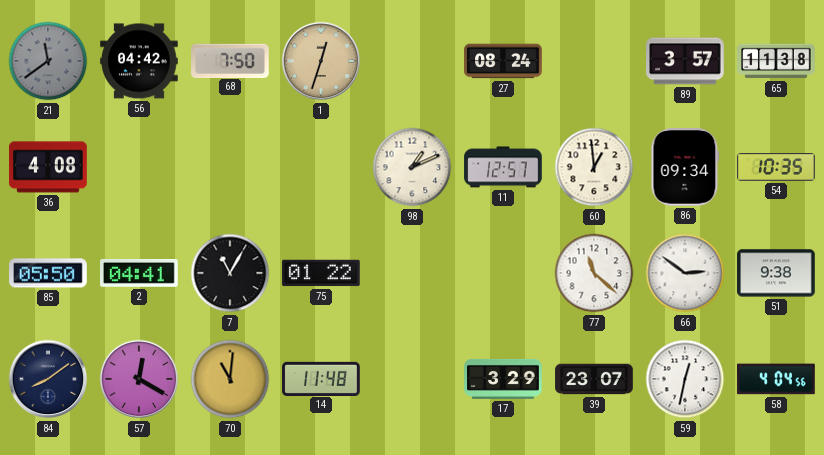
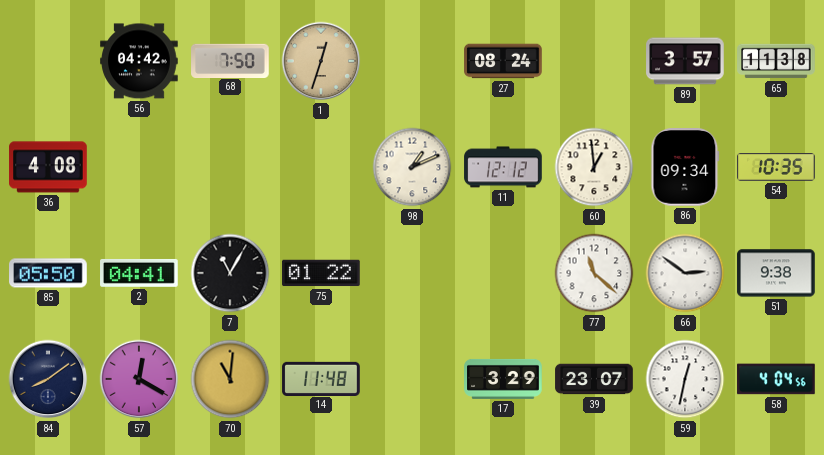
21: 11:39 -> none (48, 61)
11: 12:57 -> 12:12 (503, 167)
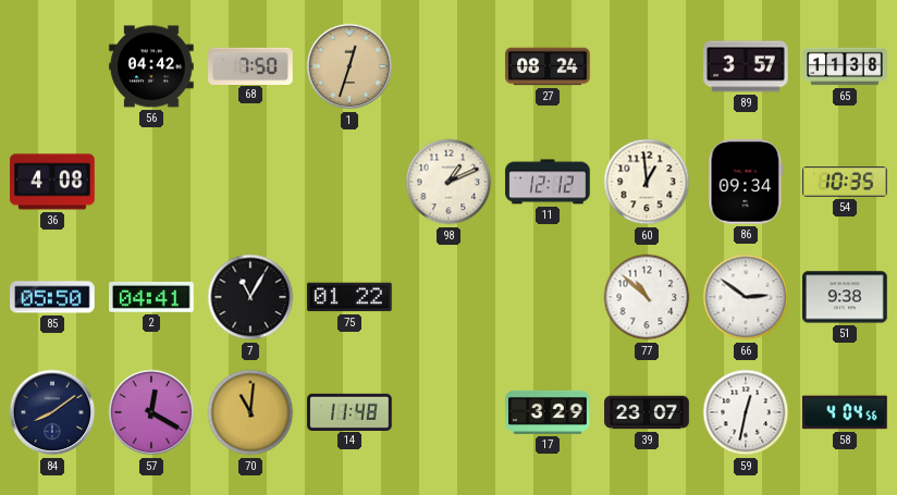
77: 11:22 -> 10:52 (647, 297)
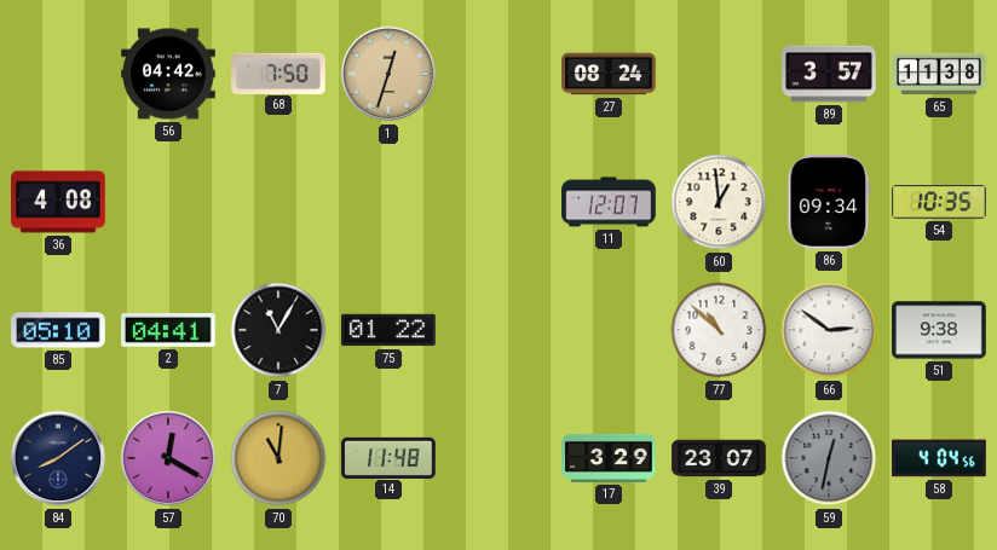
98: 1:11 -> none (448, 182)
11: 12:12 -> 12:07 (609, 202)
85: 05:50 -> 05:10 (58, 330)
59 dial: white -> grey (829, 458)
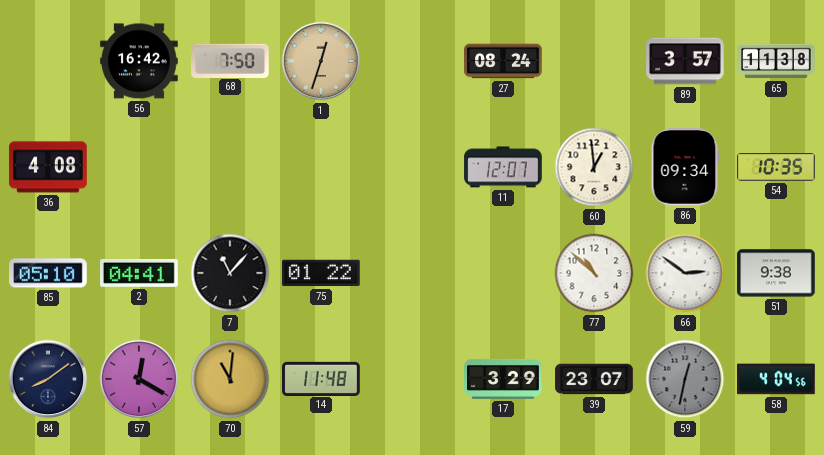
56: 04:42 -> 16:42 (139, 61)
7: 11:05 -> 11:07 (230, 273)
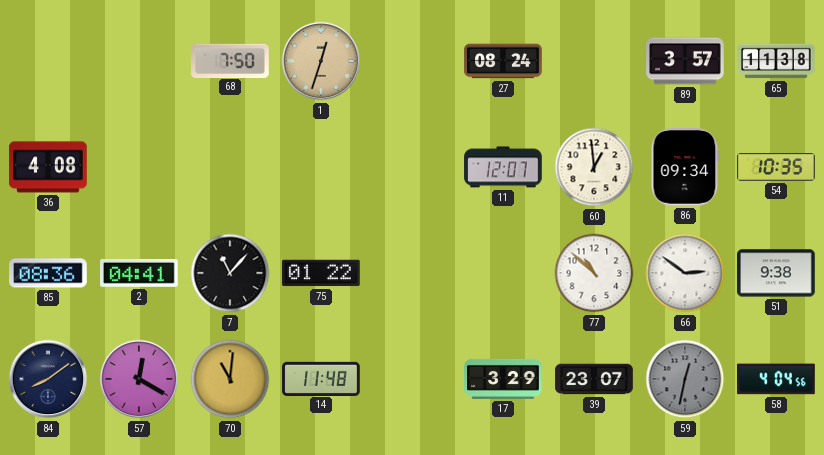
56: 16:42 -> none (139, 61)
85: 05:10 -> 08:36 (48, 273)
